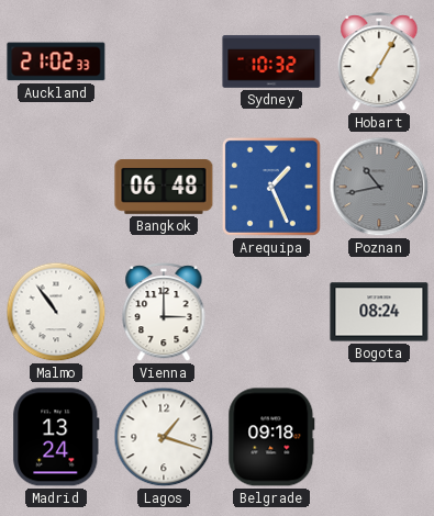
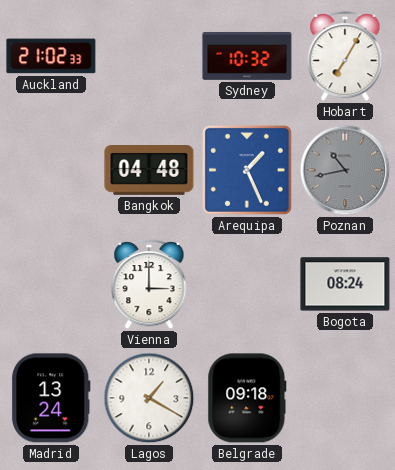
Bangkok: 06:48 -> 04:48 (149, 171)
Malmo: 10:54 -> none (56, 312)
Lagos: 1:18 -> 1:20 (149, 398)
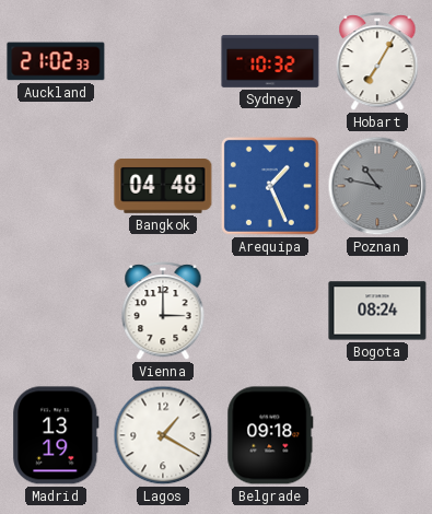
Poznan: 10:43 -> 10:47 (377, 186)
Madrid: 13:24 -> 13:19 (56, 435)
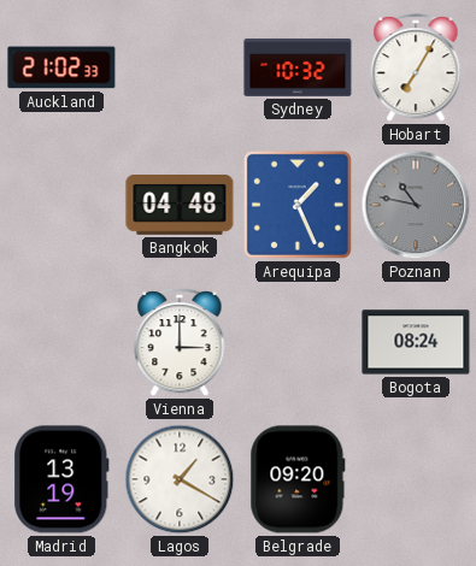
Belgrade: 09:18 -> 09:20 (298, 479)
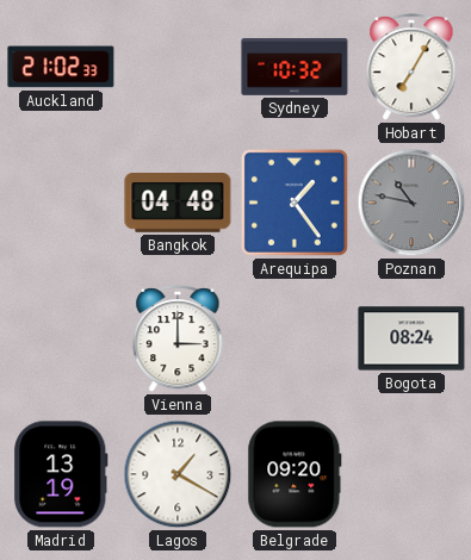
Arequipa: 1:26 -> 1:24 (295, 203)
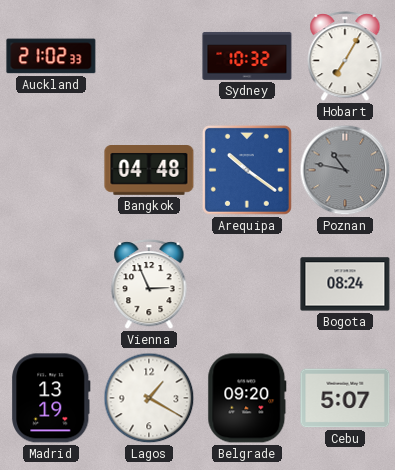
Arequipa: 1:24 -> 10:21 (247, 170)
Vienna: 3:00 -> 2:56 (149, 285)
Cebu: none -> 5:07 (345, 398)
